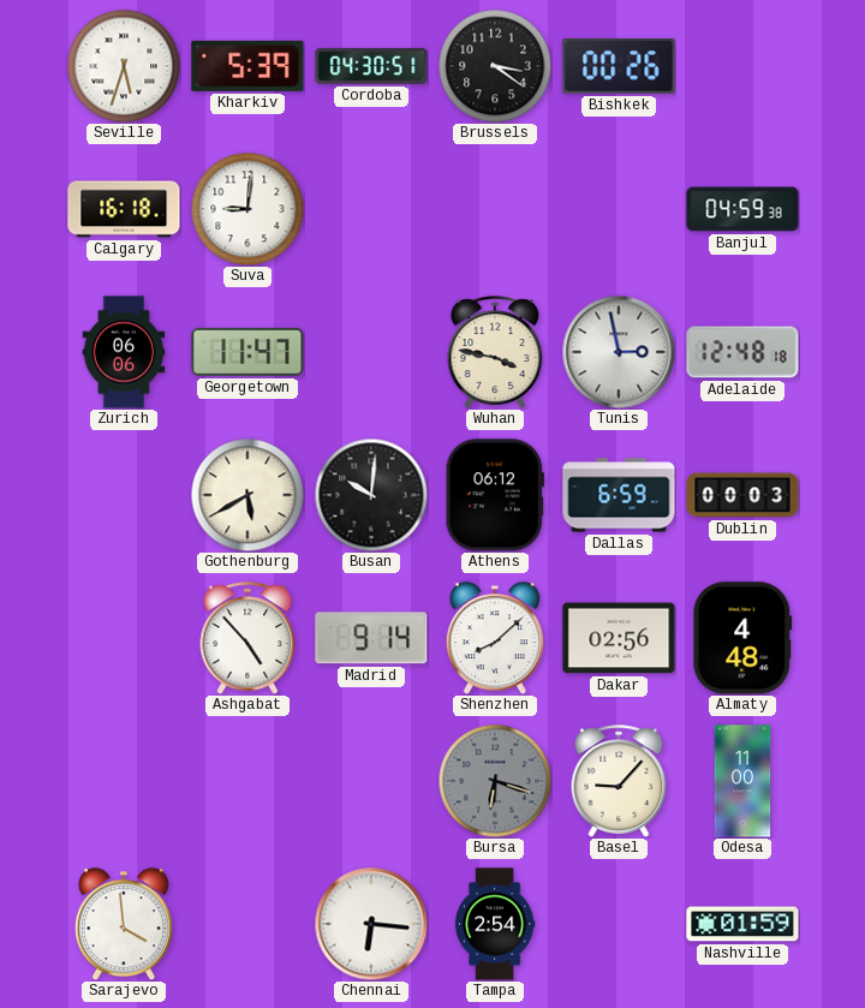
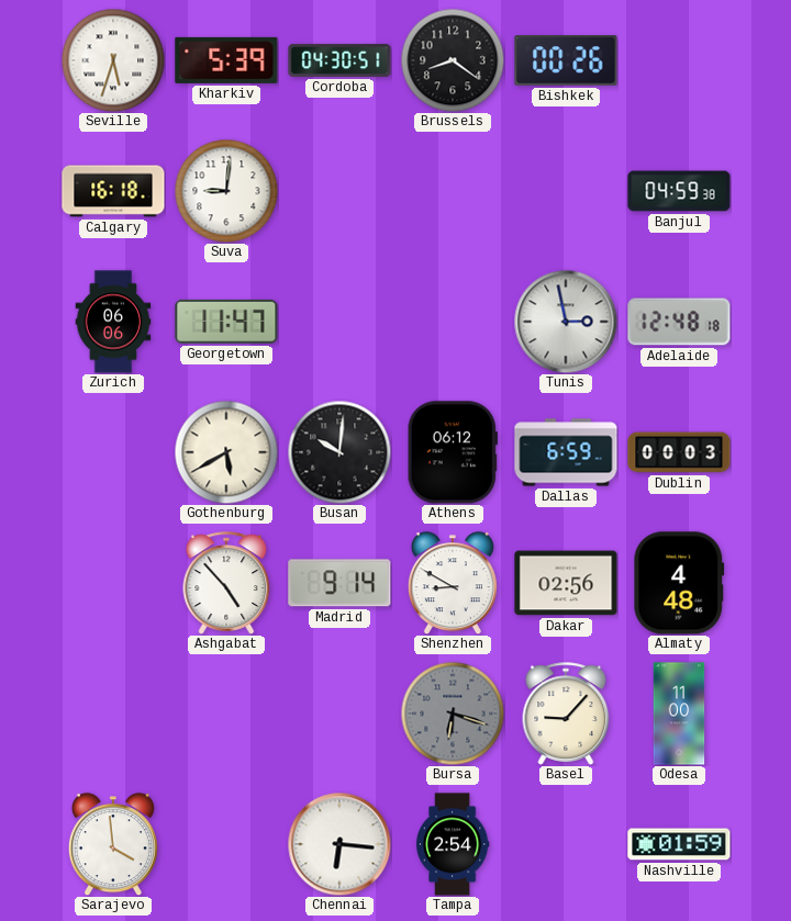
Brussels: 3:21 -> 8:21 (453, 60)
Wuhan: 3:47 -> none (495, 352)
Shenzhen: 8:08 -> 8:50 (453, 583)
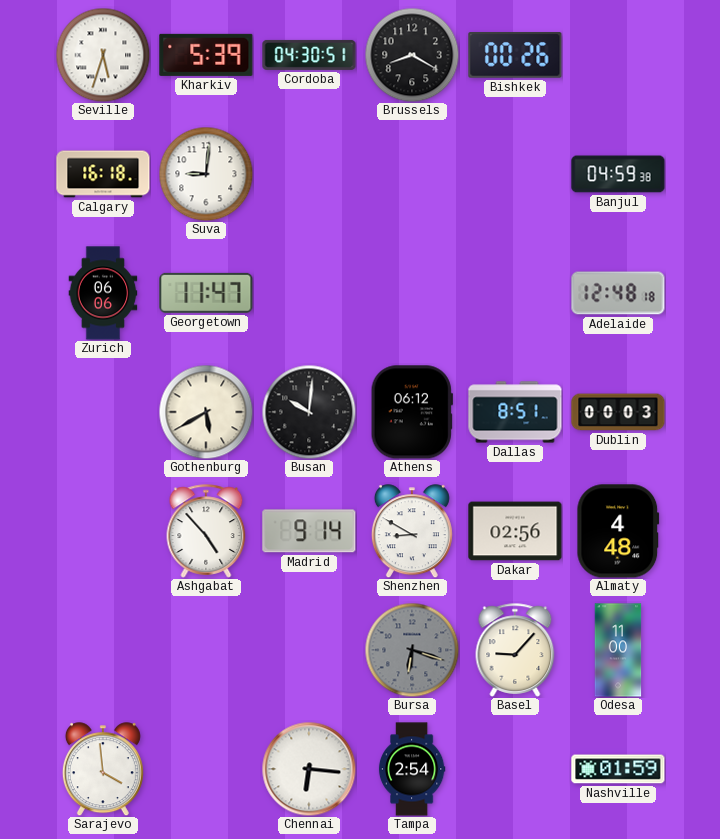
Brussels: 8:21 -> 8:20 (412, 55)
Tunis: 2:58 -> none (566, 322)
Dallas: 6:59 -> 8:51 (515, 412)
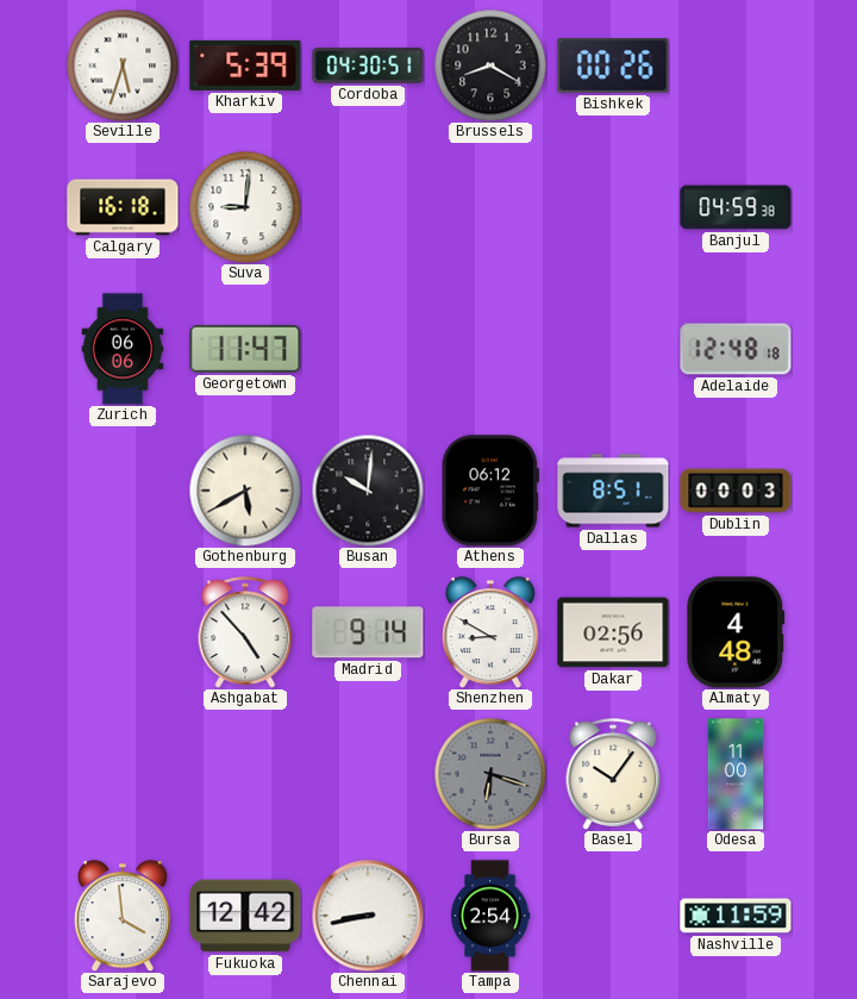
Basel: 9:07 -> 10:06 (613, 774)
Fukuoka: none -> 12:42 (245, 916)
Chennai: 6:16 -> 8:43 (368, 916)
Nashville: 01:59 -> 11:59 (736, 916)
